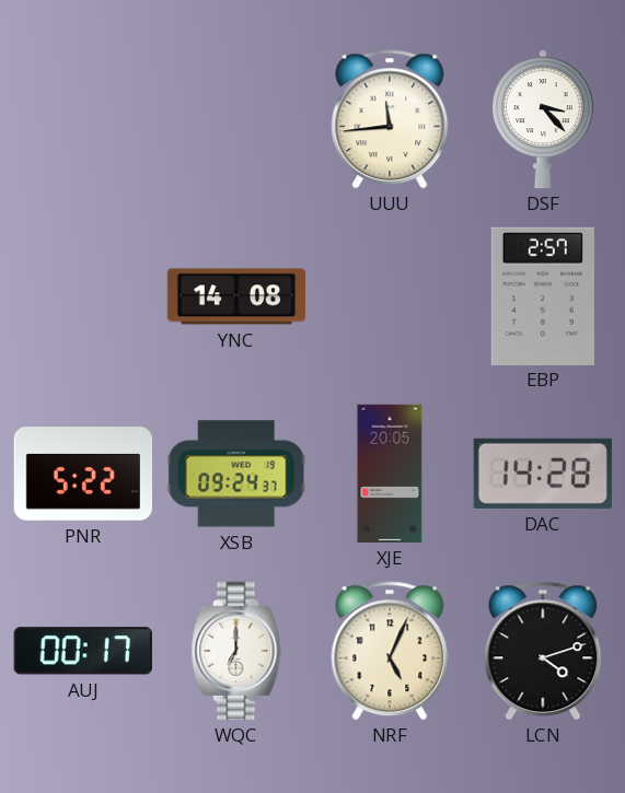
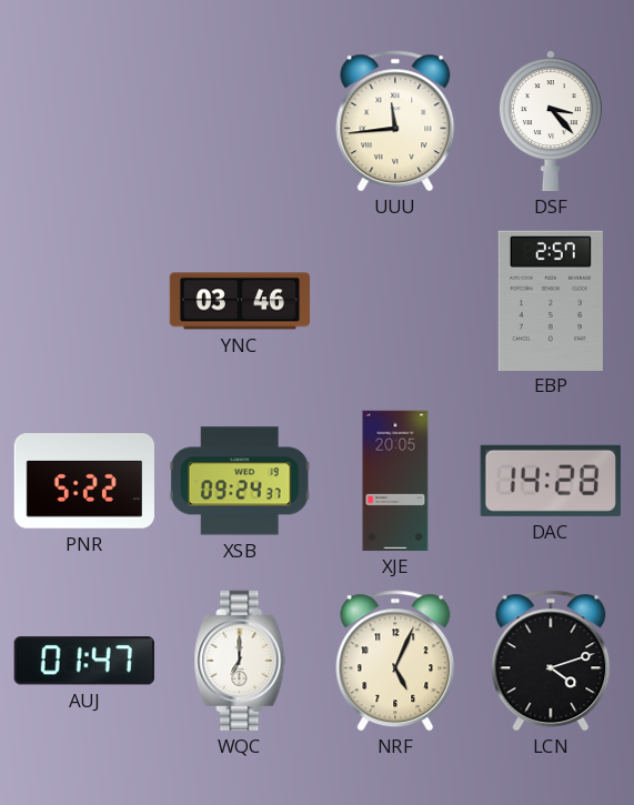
YNC: 14:08 -> 03:46 (240, 301)
AUJ: 00:17 -> 01:47 (84, 661)
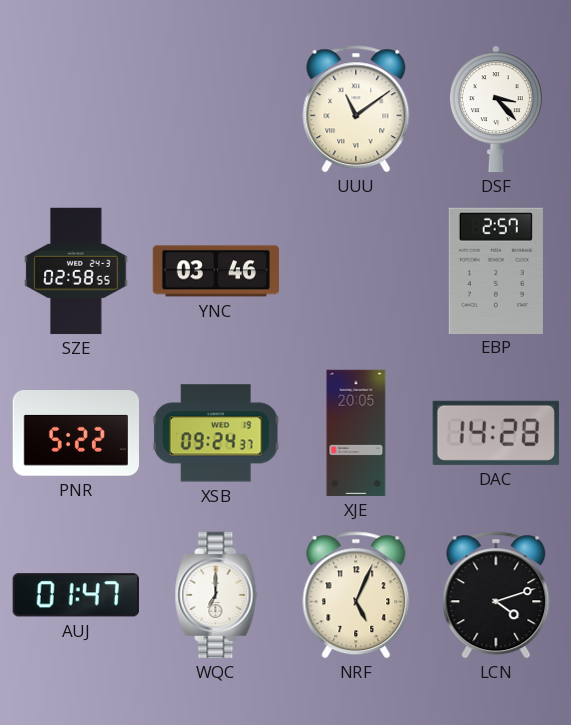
UUU: 11:44 -> 11:09 (356, 109)
SZE: none -> 02:58 (76, 271)
